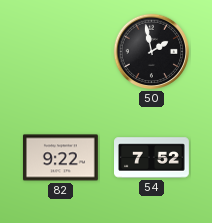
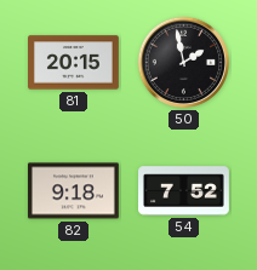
81: none -> 20:15 (74, 63)
82: 9:22 -> 9:18 (73, 191)
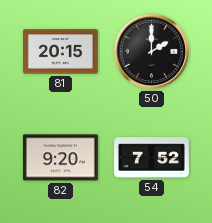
50: 1:58 -> 2:00 (152, 52)
82: 9:18 -> 9:20 (60, 158)
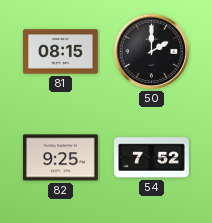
81: 20:15 -> 08:15 (61, 52)
82: 9:20 -> 9:25 (60, 158)
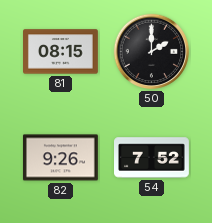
82: 9:25 -> 9:26 (60, 158)
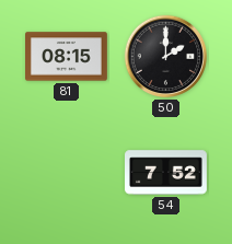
82: 9:26 -> none (60, 158)
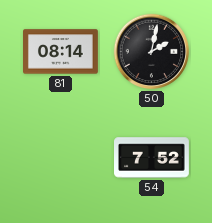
81: 08:15 -> 08:14 (61, 52)
50: 2:00 -> 2:02 (152, 52)
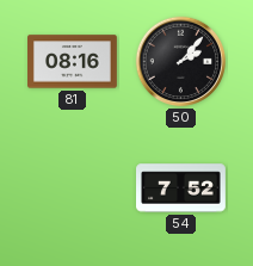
81: 08:14 -> 08:16 (73, 62)
50: 2:02 -> 2:07 (181, 62)
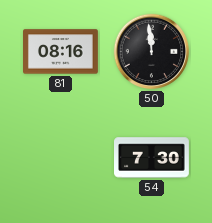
50: 2:07 -> 11:59 (152, 52)
54: 7:52 -> 7:30 (152, 158)
